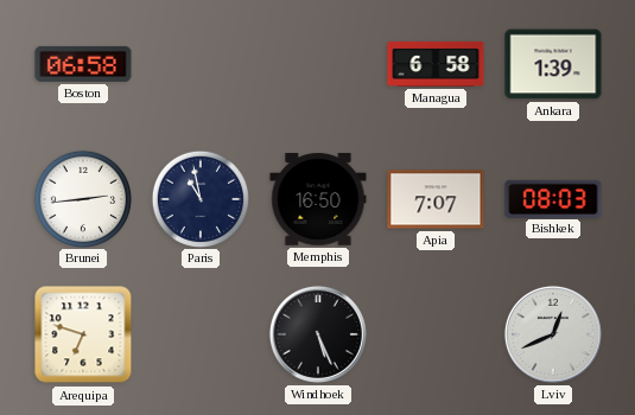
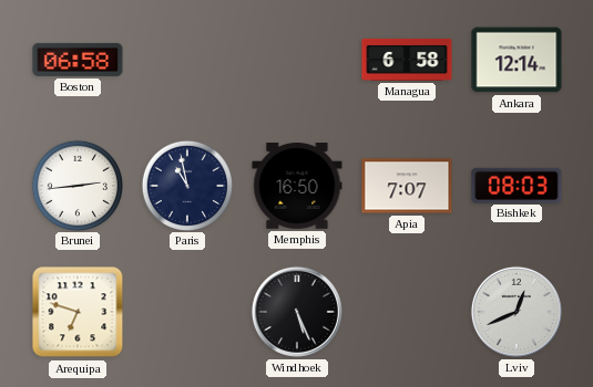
Ankara: 1:39 -> 12:14 (517, 60)
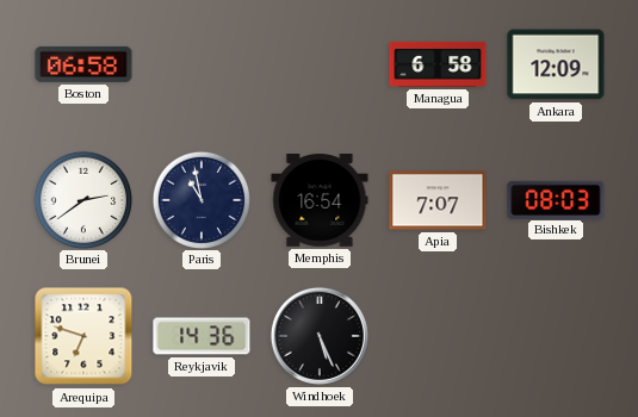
Ankara: 12:14 -> 12:09 (556, 64)
Brunei: 2:44 -> 2:39 (82, 199)
Memphis: 16:50 -> 16:54 (320, 201)
Reykjavik: none -> 14:36 (202, 336)
Lviv: 12:41 -> none (517, 312)
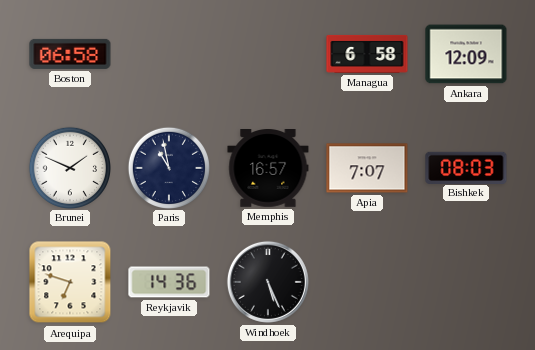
Brunei: 2:39 -> 1:49 (69, 167)
Memphis: 16:54 -> 16:57 (268, 169)
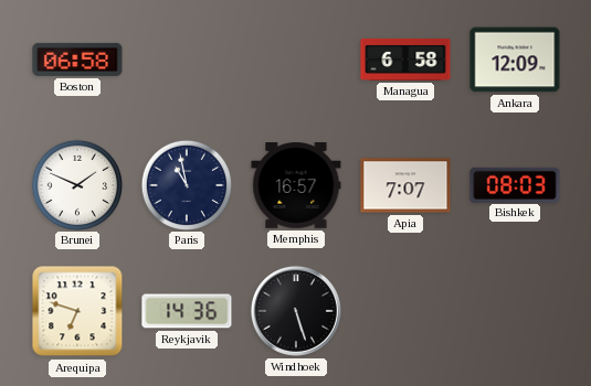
Windhoek: 5:26 -> 5:27 (296, 311)
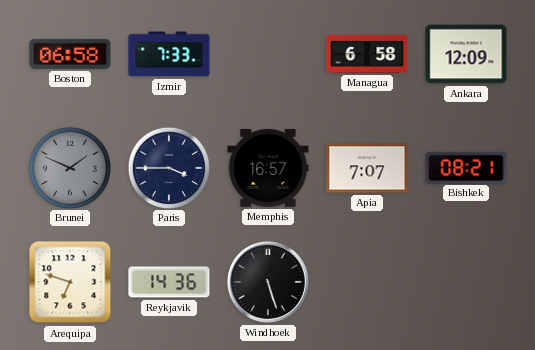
Izmir: none -> 7:33 (169, 54)
Brunei dial: white -> grey (69, 167)
Paris: 10:58 -> 3:45 (168, 167)
Bishkek: 08:03 -> 08:21 (466, 167)
